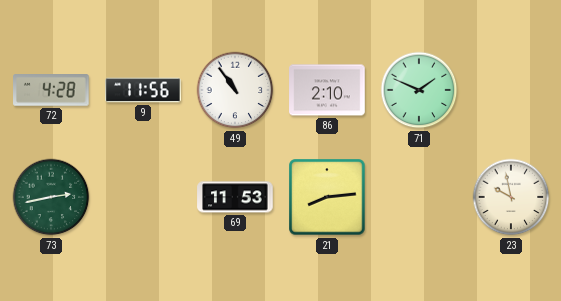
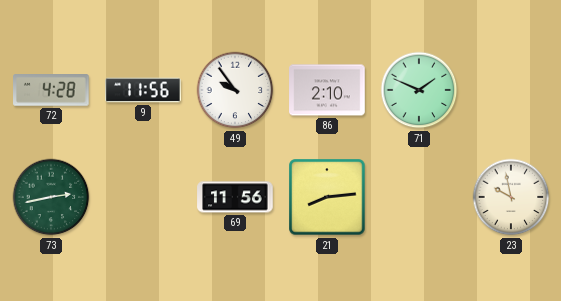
49: 10:54 -> 9:54 (235, 90)
69: 11:53 -> 11:56 (235, 197)
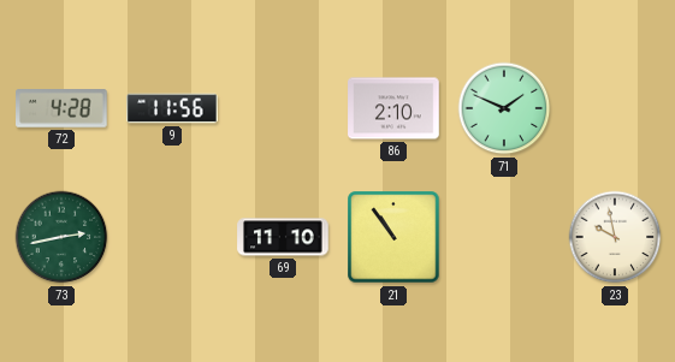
49: 9:54 -> none (235, 90)
69: 11:56 -> 11:10 (283, 237)
21: 8:14 -> 10:54 (393, 237)
